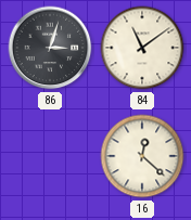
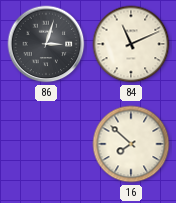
84: 11:09 -> 11:11 (131, 44)
16: 12:22 -> 7:52 (131, 144)
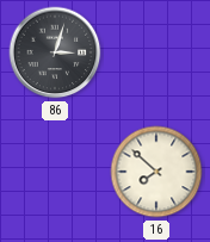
84: 11:11 -> none (131, 44)
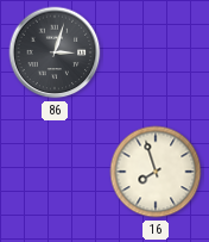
16: 7:52 -> 7:57 (156, 172)
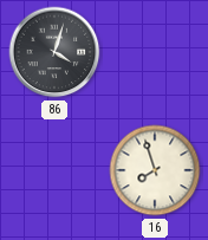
86: 3:03 -> 4:03 (54, 52)
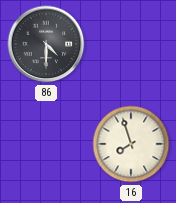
86: 4:03 -> 4:30 (46, 44)
